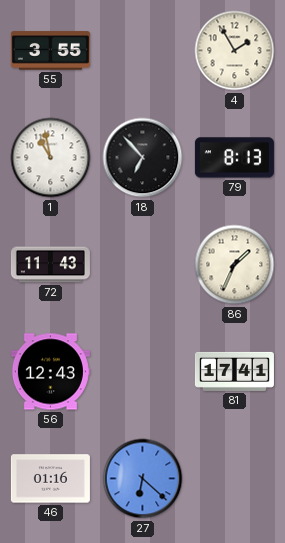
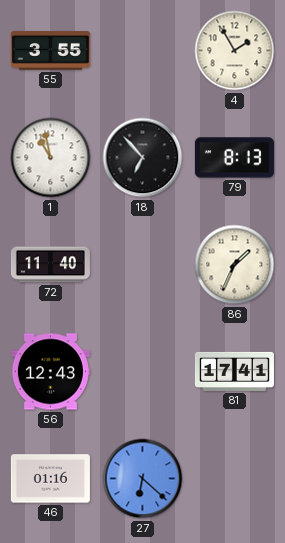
72: 11:43 -> 11:40 (50, 265)
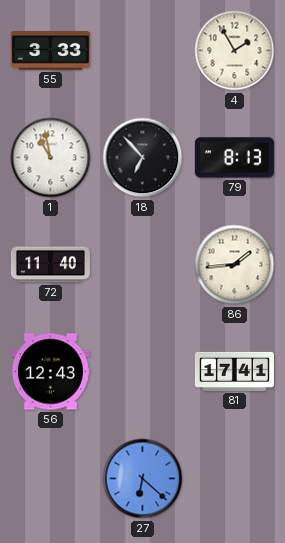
55: 3:55 -> 3:33 (50, 51)
86: 1:34 -> 1:44 (235, 265)
46: 01:16 -> none (50, 479)
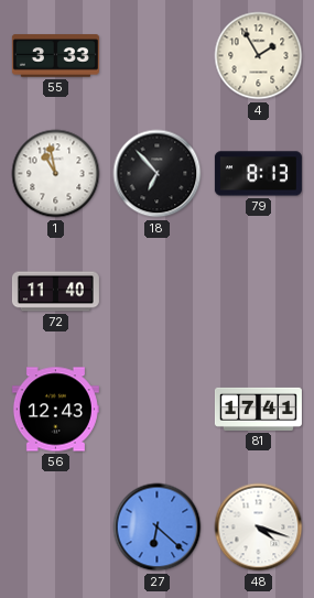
86: 1:44 -> none (235, 265)
48: none -> 4:18 (259, 528)
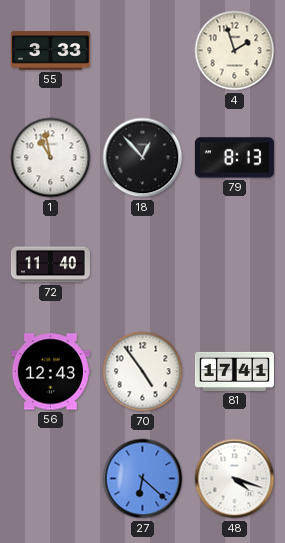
4: 1:55 -> 1:57 (235, 51)
18: 6:53 -> 12:53 (143, 158)
70: none -> 4:54 (143, 372)
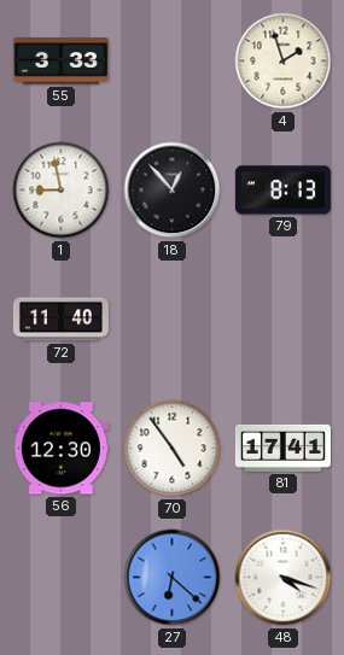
1: 10:58 -> 8:58 (62, 191)
56: 12:43 -> 12:30 (60, 449)
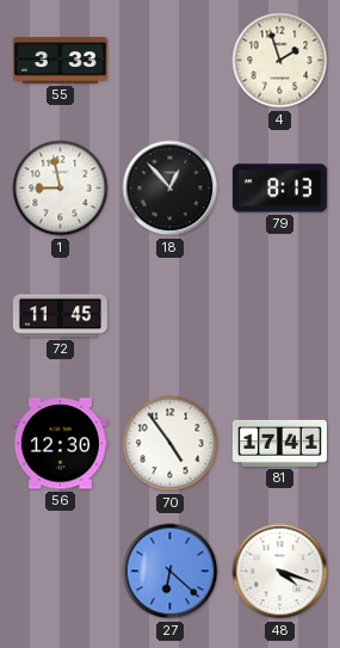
72: 11:40 -> 11:45 (60, 316)
